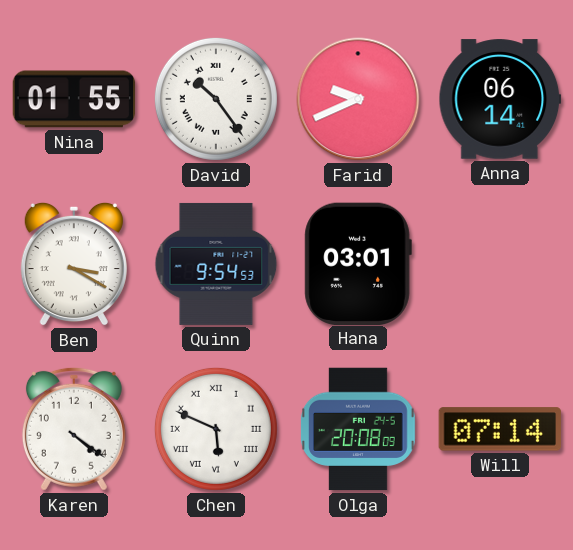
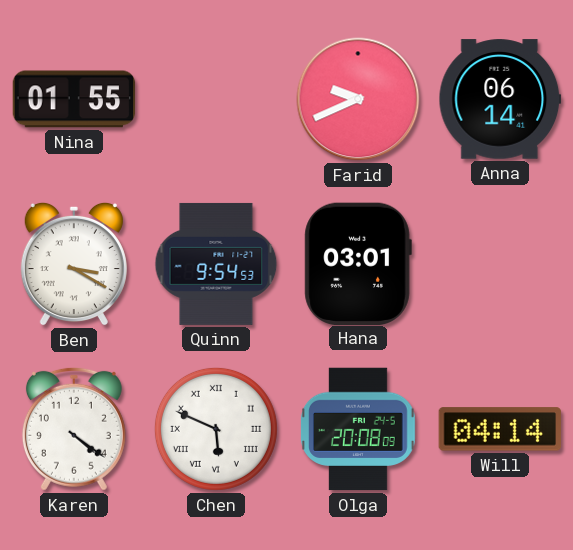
David: 10:24 -> none (216, 99)
Will: 07:14 -> 04:14 (499, 429)
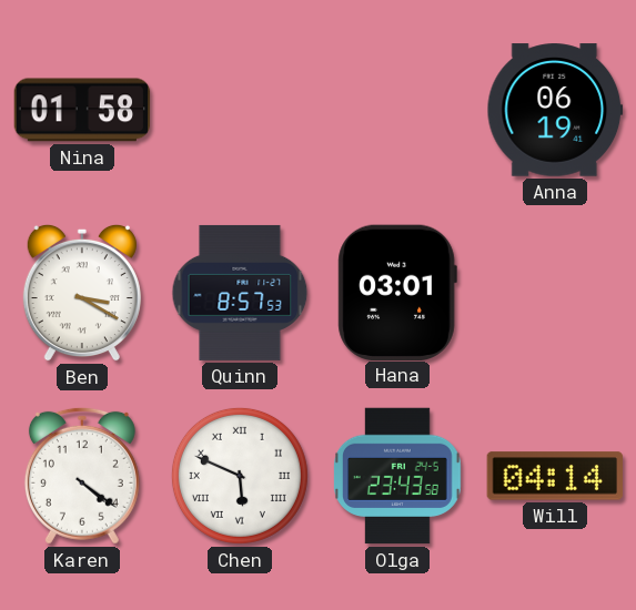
Nina: 01:55 -> 01:58 (82, 110)
Farid: 9:41 -> none (358, 99)
Anna: 06:14 -> 06:19 (555, 110)
Quinn: 9:54 -> 8:57 (240, 293)
Olga: 20:08 -> 23:43 (397, 476)
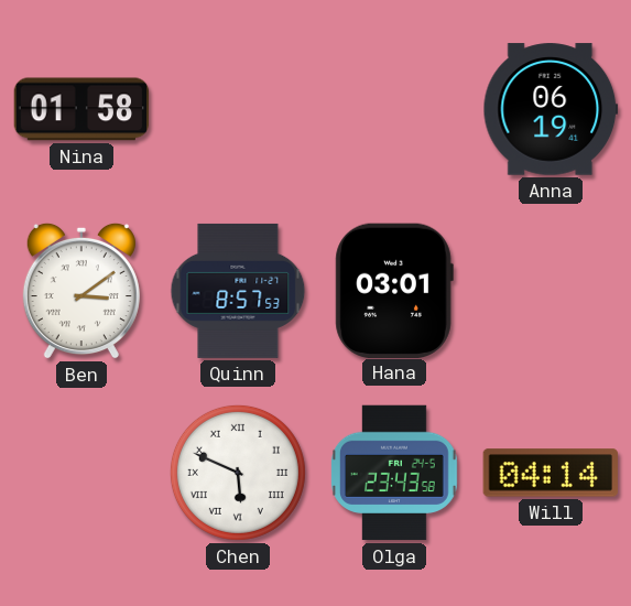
Ben: 3:20 -> 3:09 (81, 291)
Karen: 4:21 -> none (82, 476)
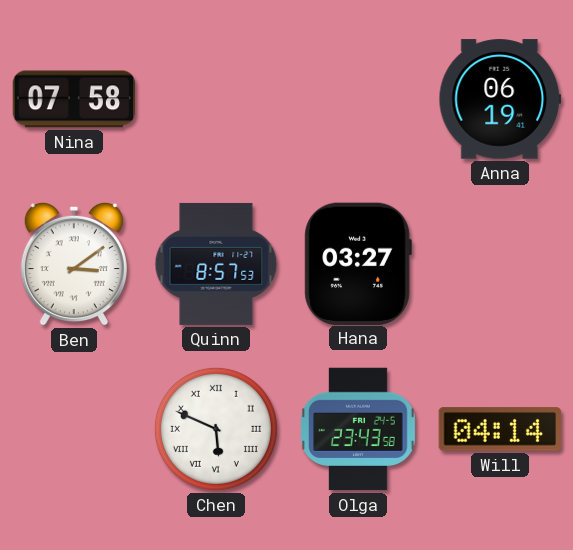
Nina: 01:58 -> 07:58 (74, 99)
Hana: 03:01 -> 03:27 (358, 263)
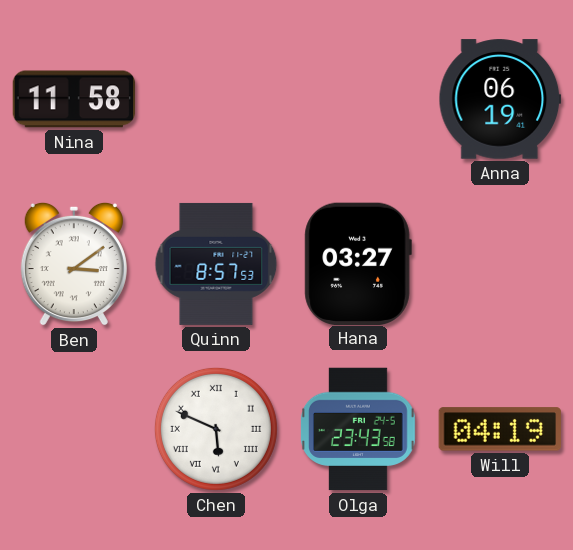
Nina: 07:58 -> 11:58 (74, 99)
Will: 04:14 -> 04:19 (499, 429)
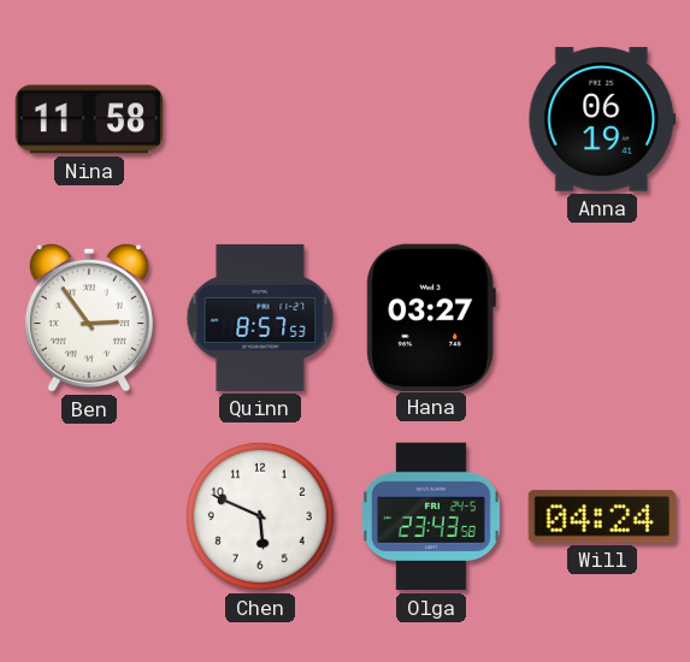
Ben: 3:09 -> 2:54 (89, 318)
Chen numerals: Roman -> Arabic (260, 516)
Will: 04:19 -> 04:24 (601, 516)
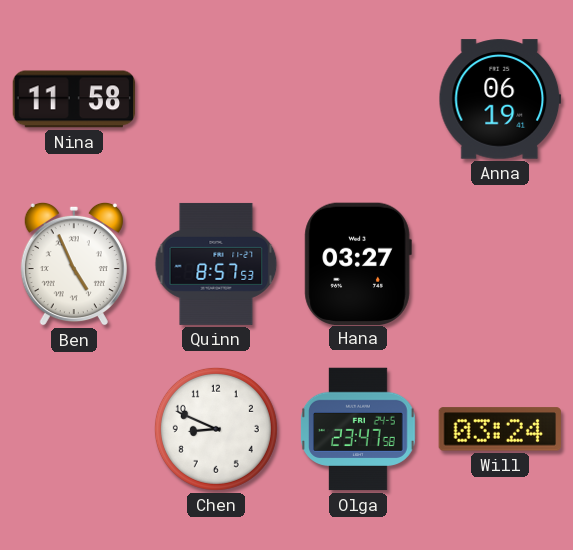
Ben: 2:54 -> 4:56 (74, 264)
Chen: 5:49 -> 8:49 (216, 429)
Olga: 23:43 -> 23:47 (358, 429)
Will: 04:24 -> 03:24 (499, 429)
